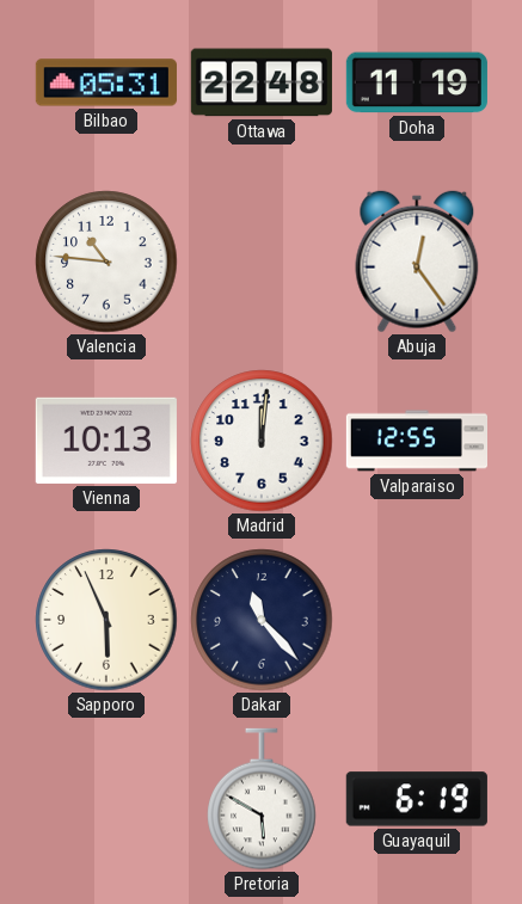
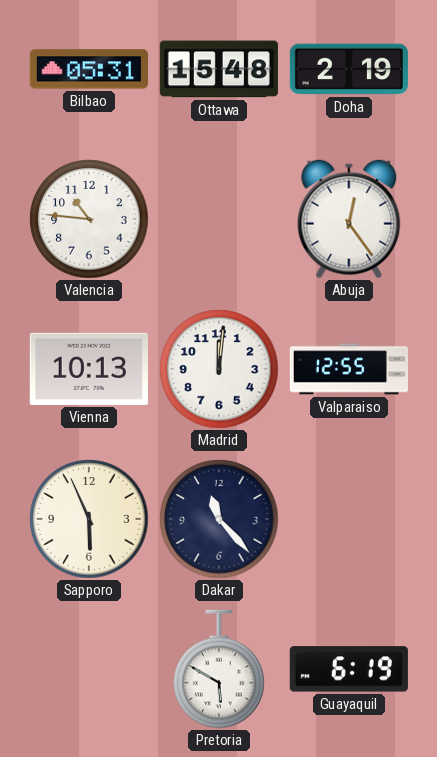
Ottawa: 22:48 -> 15:48 (219, 69)
Doha: 11:19 -> 2:19 (349, 69)
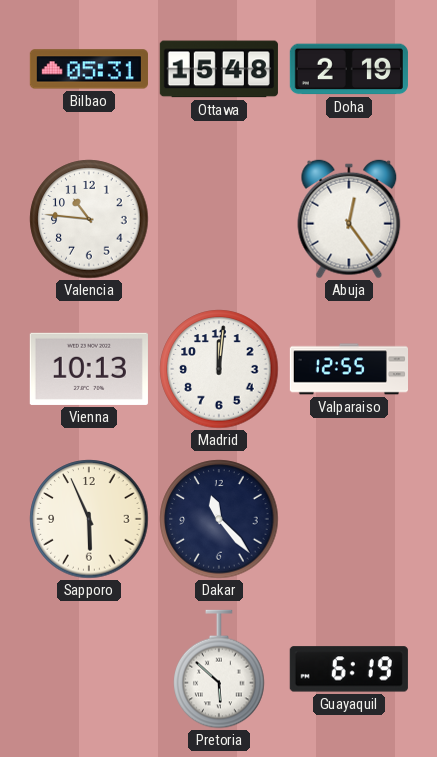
Pretoria: 5:50 -> 5:52 (219, 669)
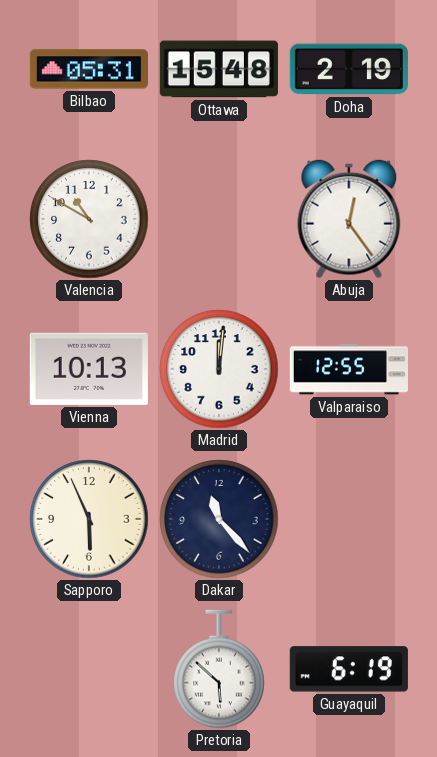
Valencia: 10:46 -> 10:50 (89, 219)
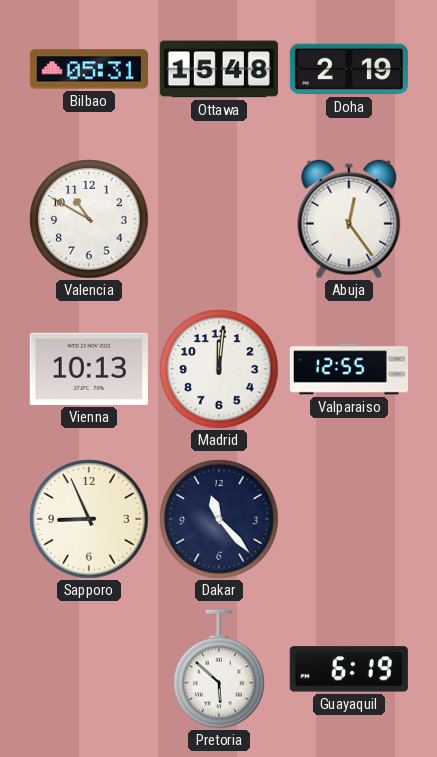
Sapporo: 5:56 -> 8:56 (89, 519)
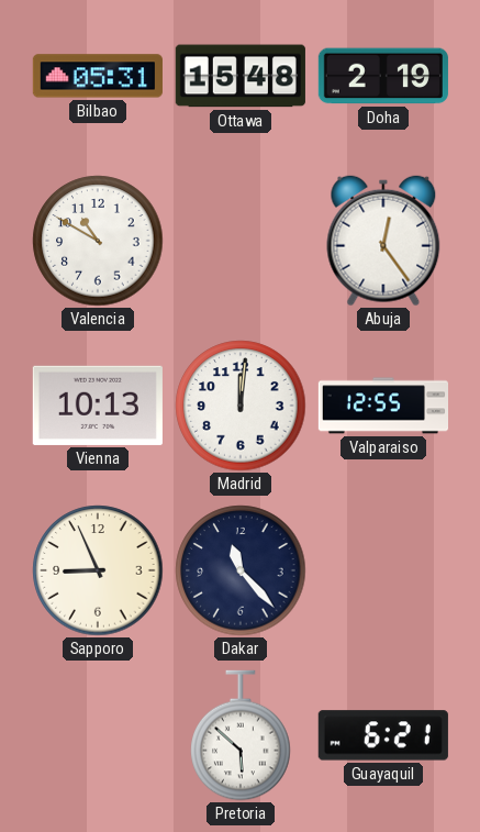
Guayaquil: 6:19 -> 6:21 (383, 735)
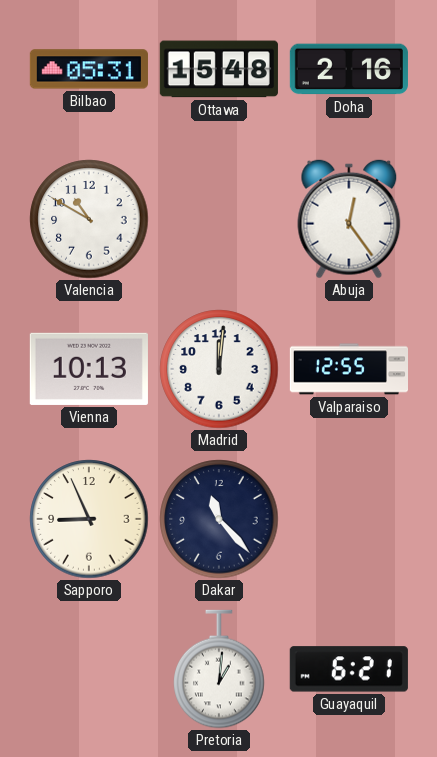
Doha: 2:19 -> 2:16 (349, 69)
Pretoria: 5:52 -> 1:01 (219, 669)
